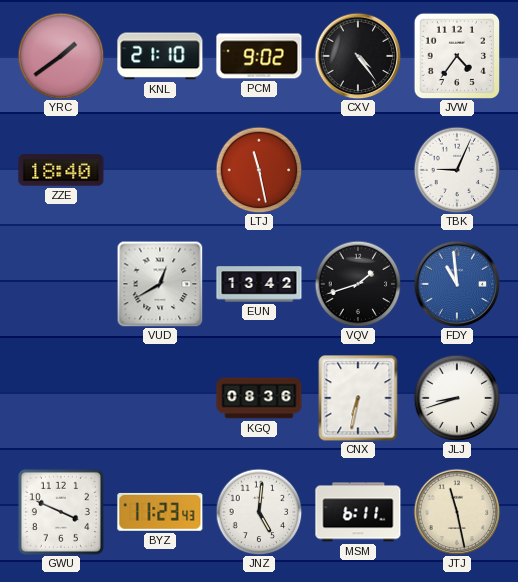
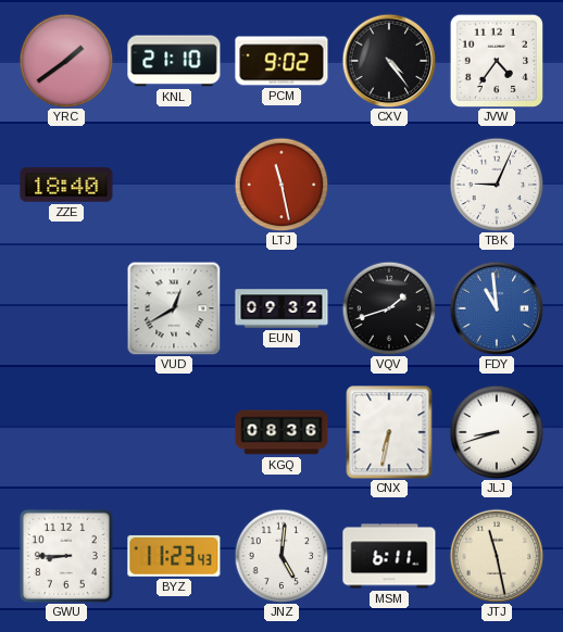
EUN: 13:42 -> 09:32 (281, 308)
GWU: 3:49 -> 8:45 (66, 556)
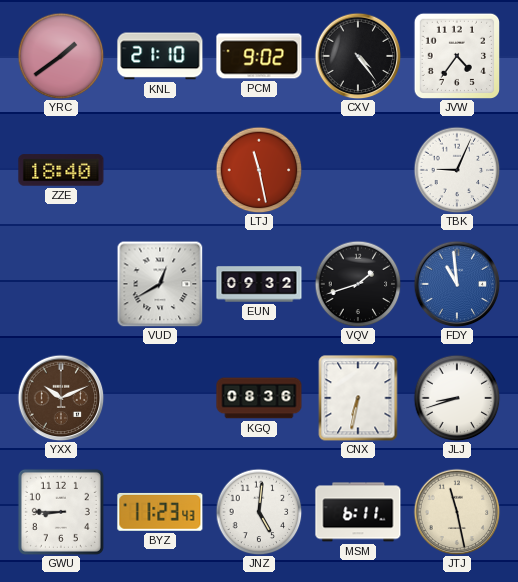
YXX: none -> 10:11 (61, 398)
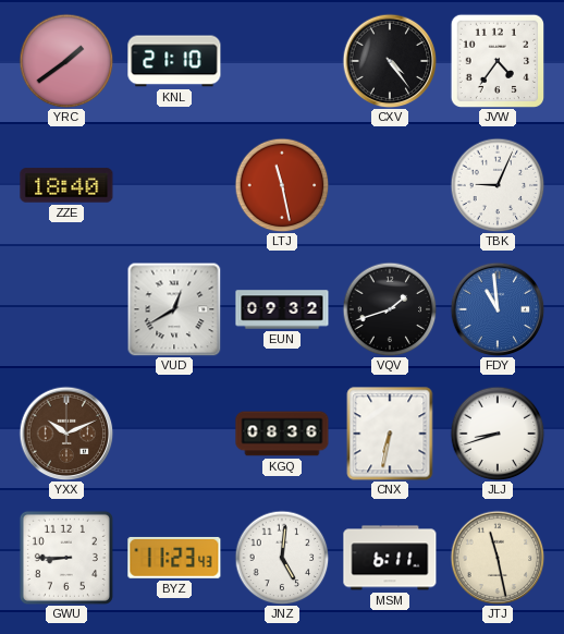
PCM: 9:02 -> none (259, 56)
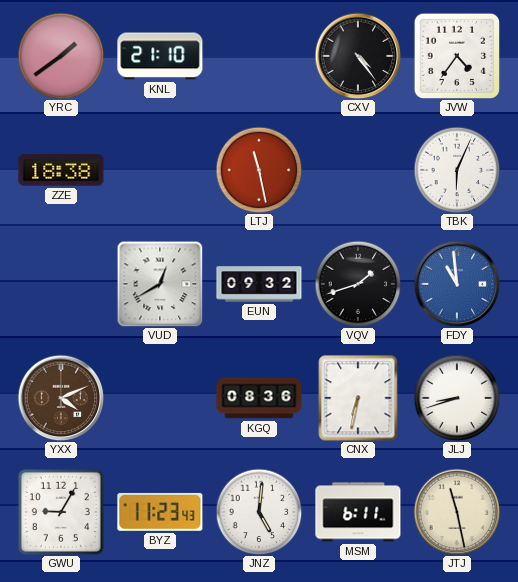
ZZE: 18:40 -> 18:38 (61, 170)
TBK: 9:04 -> 6:04 (457, 170)
YXX: 10:11 -> 4:11 (61, 398)
GWU: 8:45 -> 9:05 (61, 512)
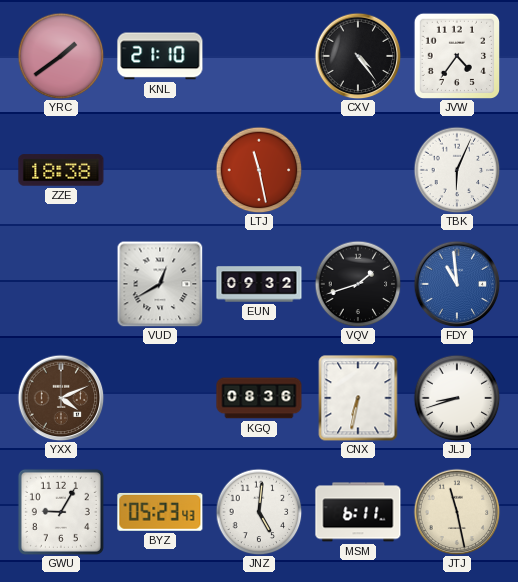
BYZ: 11:23 -> 05:23 (160, 512)
